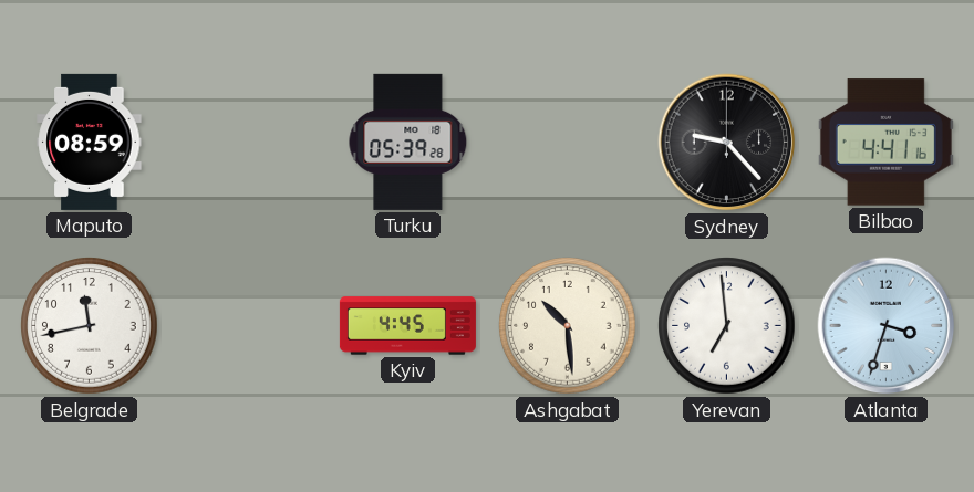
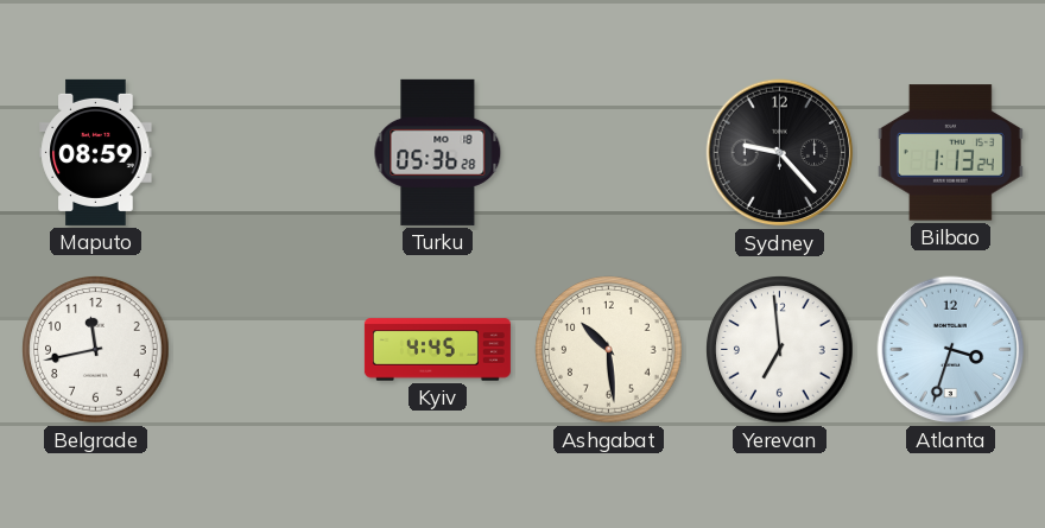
Turku: 05:39 -> 05:36 (438, 152)
Bilbao: 4:41 -> 1:13 (950, 153)
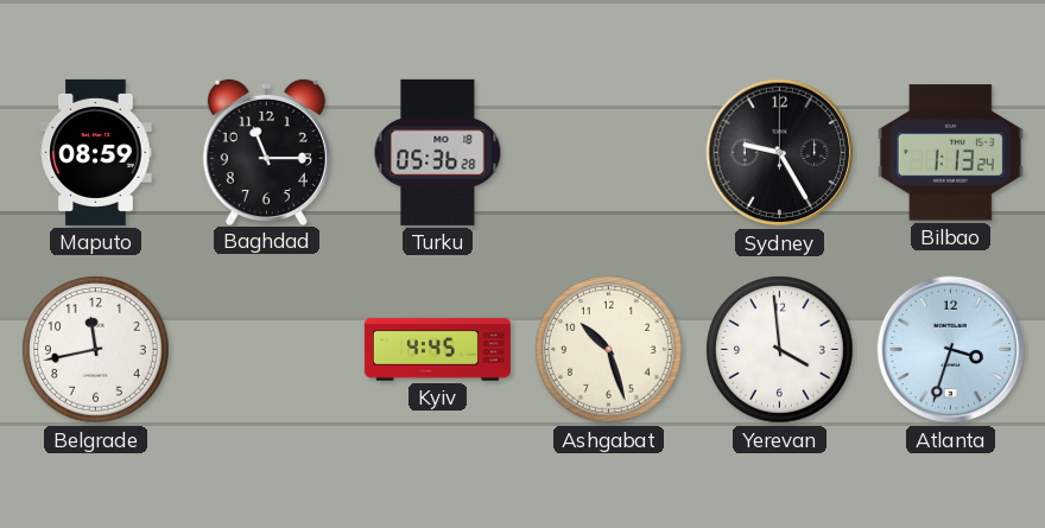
Baghdad: none -> 11:15 (266, 151)
Sydney: 9:23 -> 9:25 (780, 153)
Ashgabat: 10:29 -> 10:27 (609, 350)
Yerevan: 6:59 -> 3:59 (780, 350)
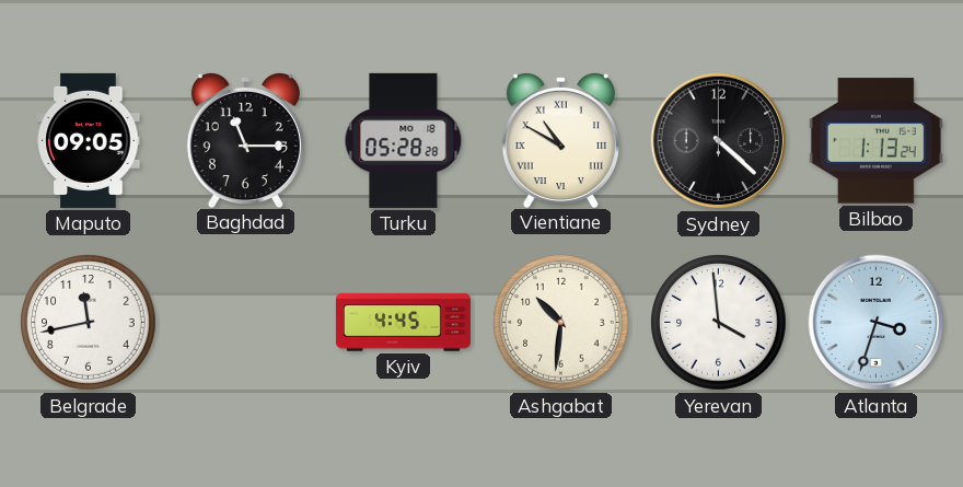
Maputo: 08:59 -> 09:05 (89, 140)
Turku: 05:36 -> 05:28 (404, 140)
Vientiane: none -> 10:50 (560, 139)
Sydney: 9:25 -> 4:22 (719, 141)
Ashgabat: 10:27 -> 10:31 (561, 323)
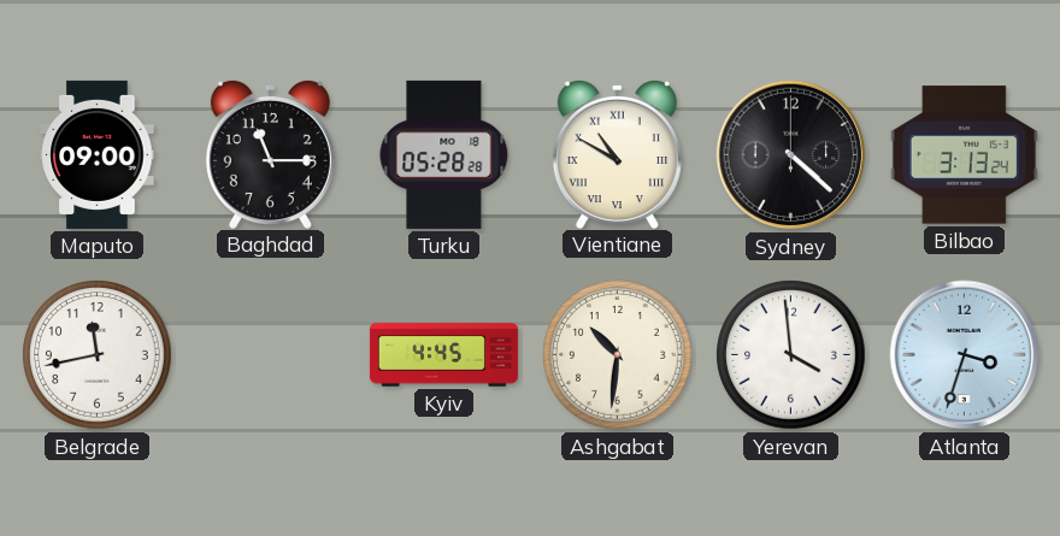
Maputo: 09:05 -> 09:00 (98, 154)
Bilbao: 1:13 -> 3:13 (964, 155)
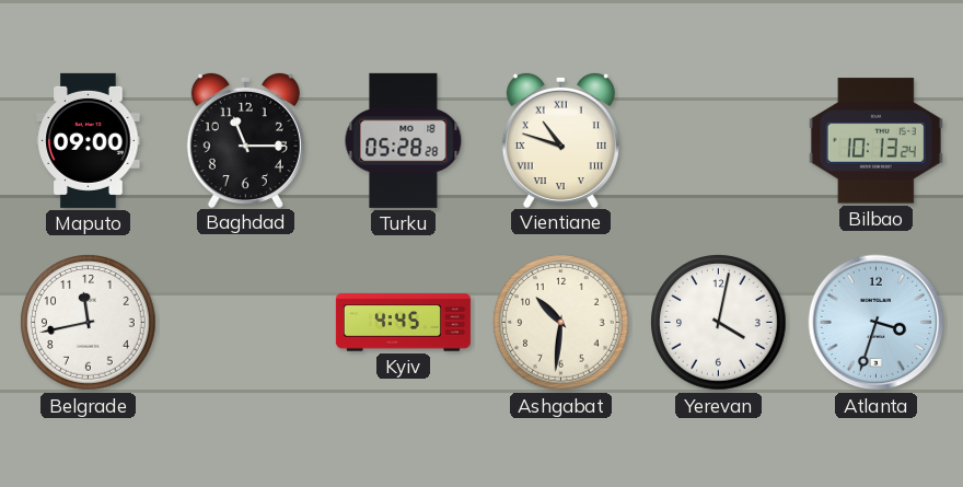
Vientiane: 10:50 -> 10:48 (560, 139)
Sydney: 4:22 -> none (791, 155)
Bilbao: 3:13 -> 10:13 (875, 141)
Yerevan: 3:59 -> 4:02 (719, 323)
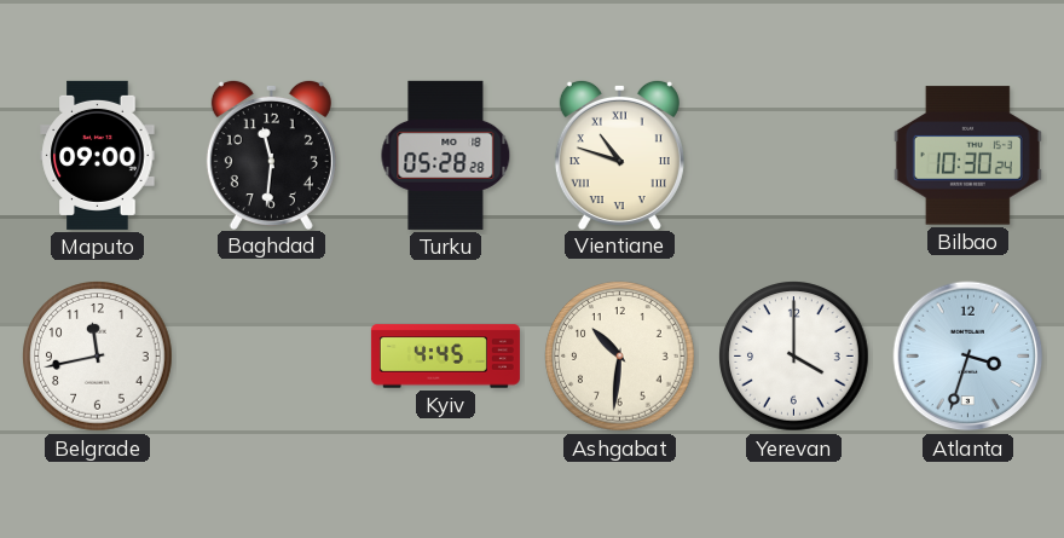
Baghdad: 11:15 -> 11:31 (271, 154)
Bilbao: 10:13 -> 10:30 (967, 156)
Yerevan: 4:02 -> 4:00 (794, 357)
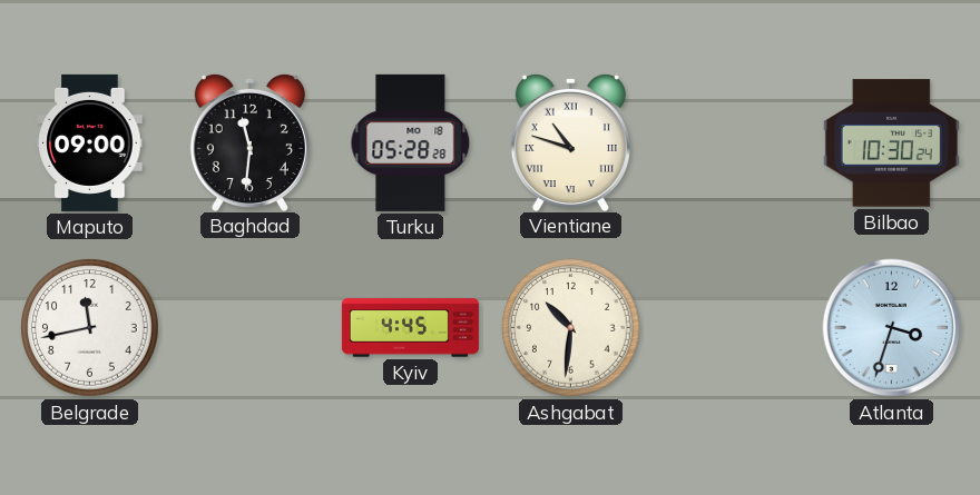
Yerevan: 4:00 -> none (794, 357)
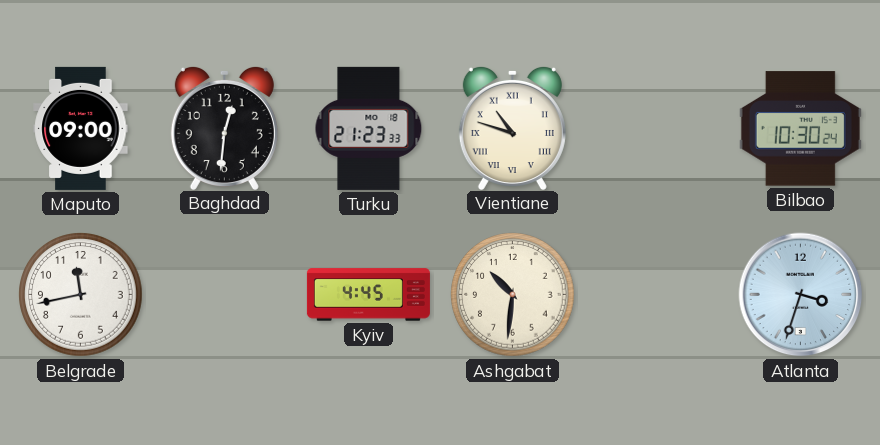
Baghdad: 11:31 -> 12:31 (224, 127)
Turku: 05:28 -> 21:23 (369, 128)
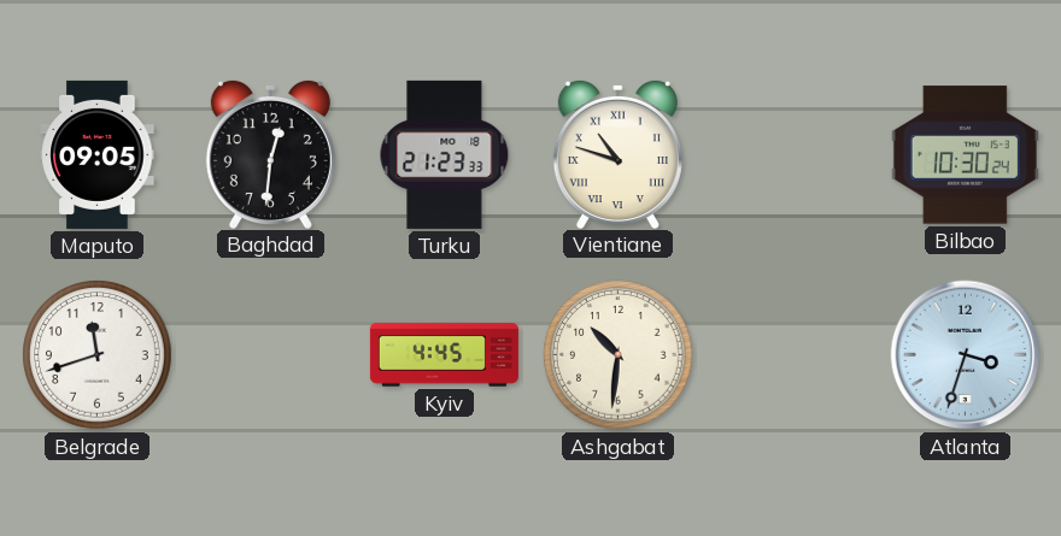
Maputo: 09:00 -> 09:05 (98, 154)
Belgrade: 11:43 -> 11:42 (98, 355)
